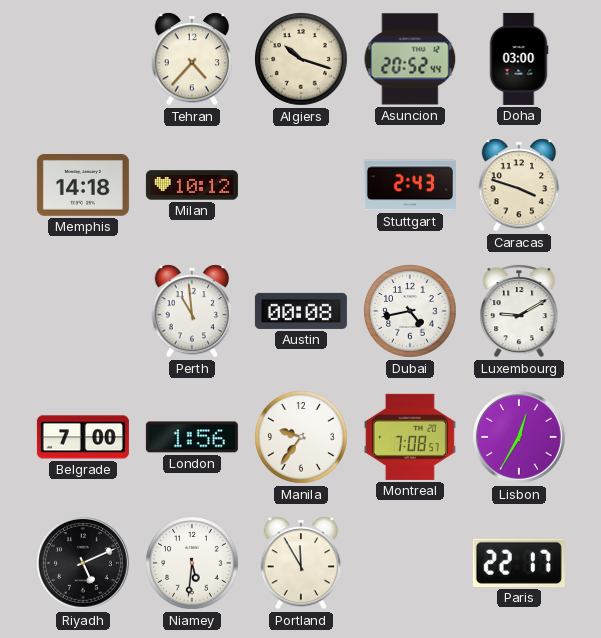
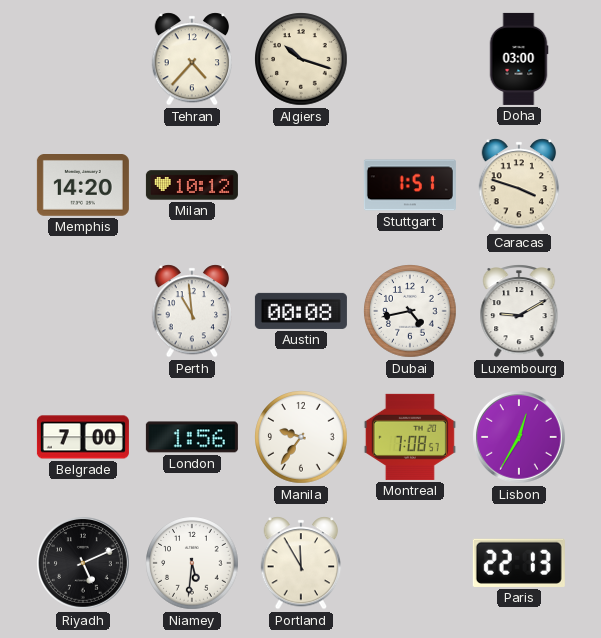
Asuncion: 20:52 -> none (410, 59)
Memphis: 14:18 -> 14:20 (83, 186)
Stuttgart: 2:43 -> 1:51 (410, 185)
Paris: 22:17 -> 22:13 (519, 563)
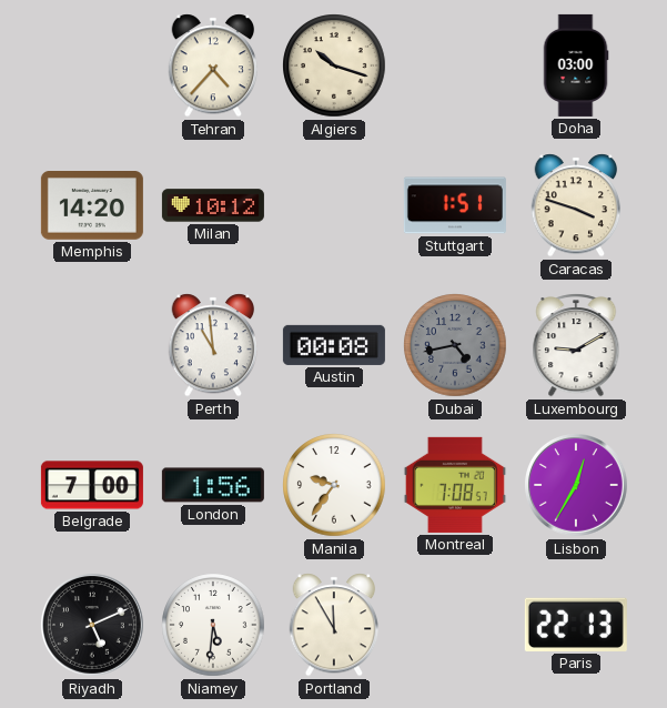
Dubai dial: white -> grey (455, 345)
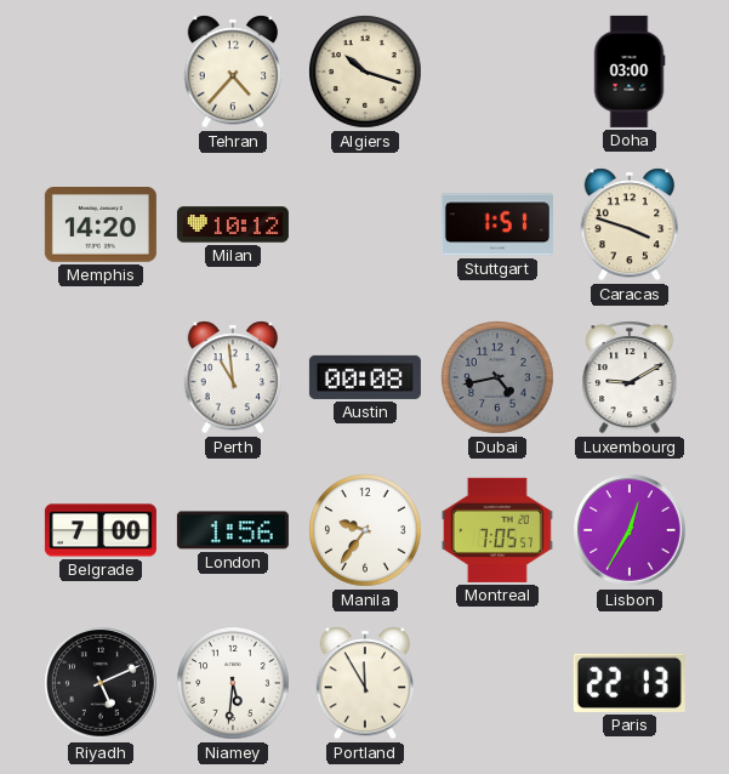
Montreal: 7:08 -> 7:05 (497, 530)
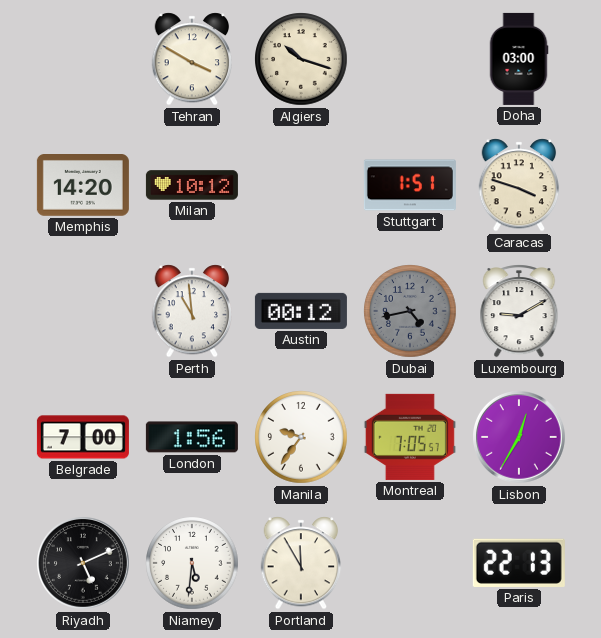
Tehran: 4:37 -> 3:50 (192, 59)
Austin: 00:08 -> 00:12 (301, 311)
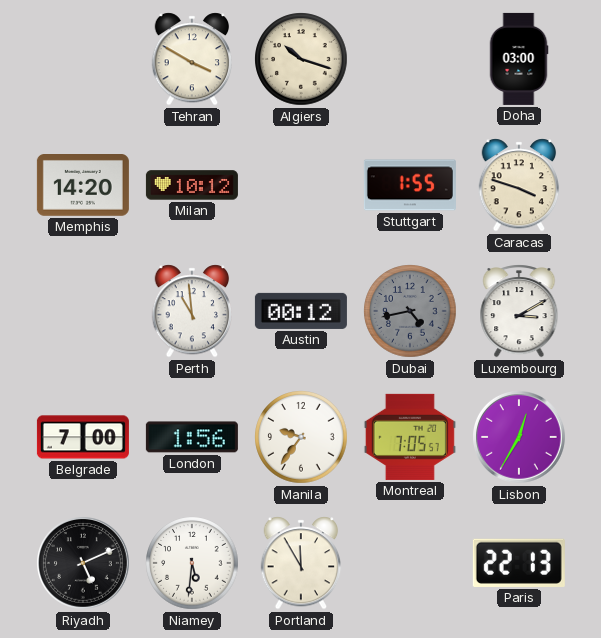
Stuttgart: 1:51 -> 1:55 (410, 185)
Luxembourg: 9:10 -> 3:10 (519, 311)
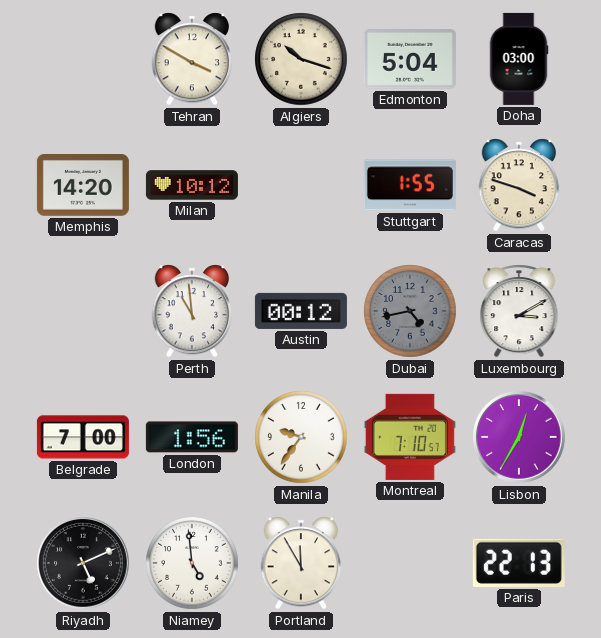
Edmonton: none -> 5:04 (410, 60)
Montreal: 7:05 -> 7:10 (410, 437)
Niamey: 5:31 -> 4:59 (192, 563)
